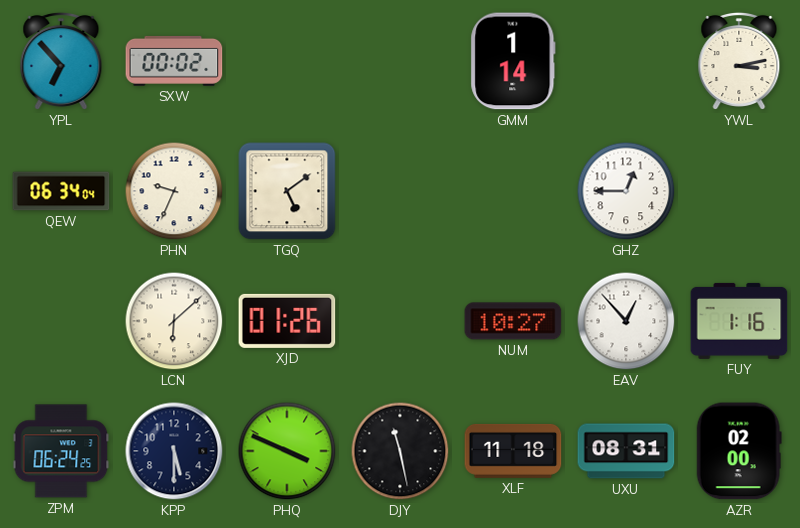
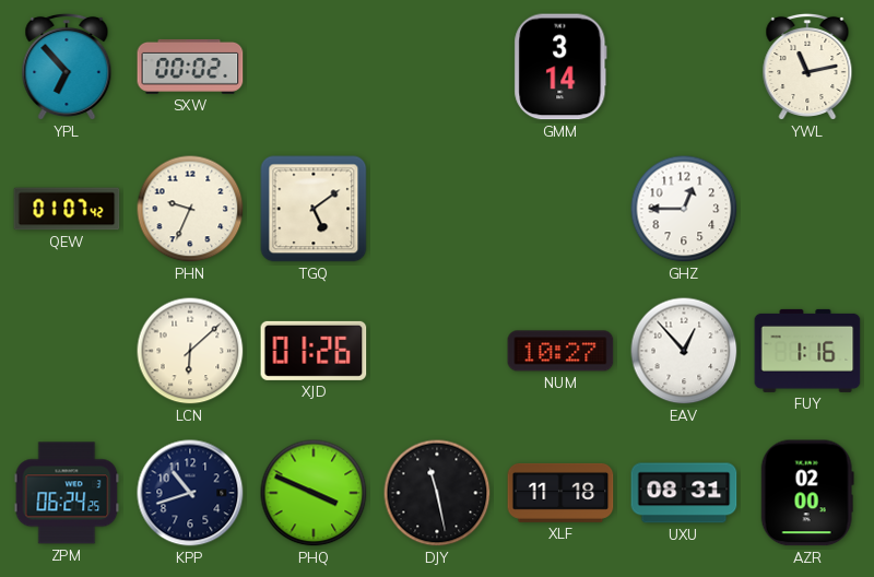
GMM: 1:14 -> 3:14 (560, 67)
YWL: 3:13 -> 11:13 (807, 67)
QEW: 06:34 -> 01:07 (67, 209)
KPP: 5:30 -> 10:42 (190, 493)
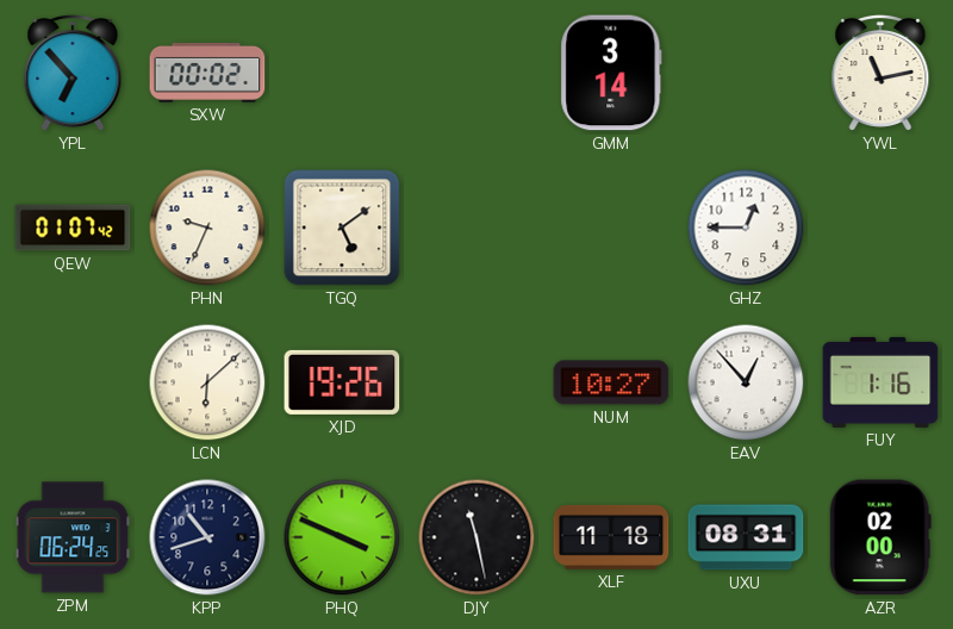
XJD: 01:26 -> 19:26 (342, 382)
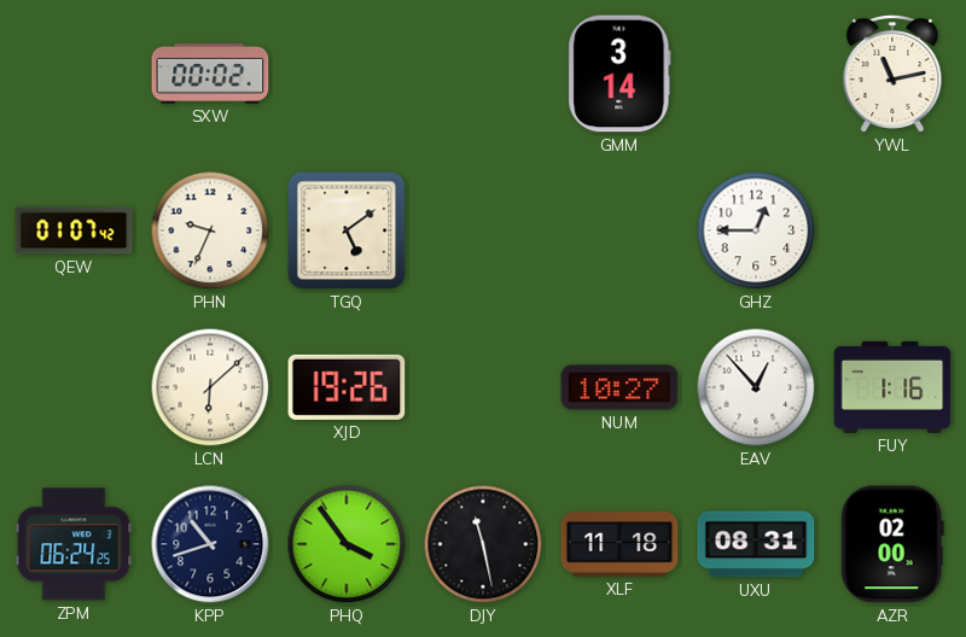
YPL: 6:53 -> none (73, 73)
PHQ: 3:49 -> 3:54 (347, 544)
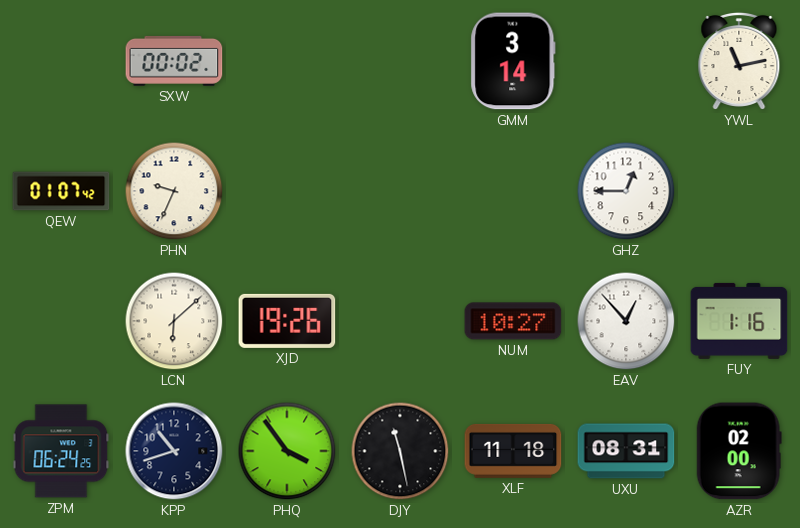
TGQ: 5:09 -> none (347, 230)
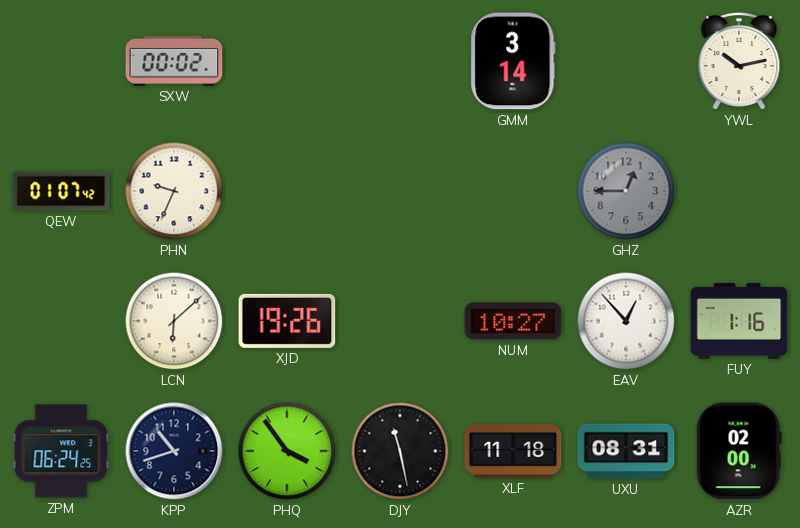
YWL: 11:13 -> 10:13 (739, 61)
GHZ dial: white -> grey (626, 191)
